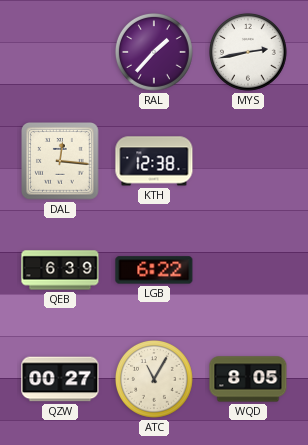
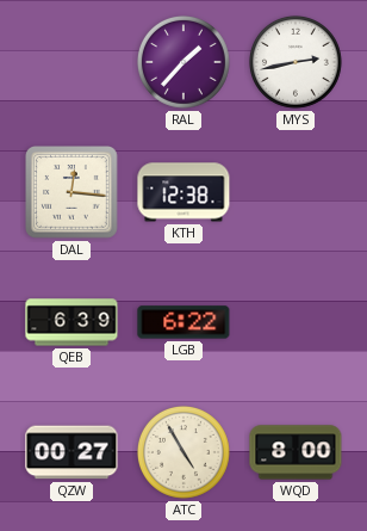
ATC: 11:05 -> 4:55 (185, 453)
WQD: 8:05 -> 8:00 (296, 452)
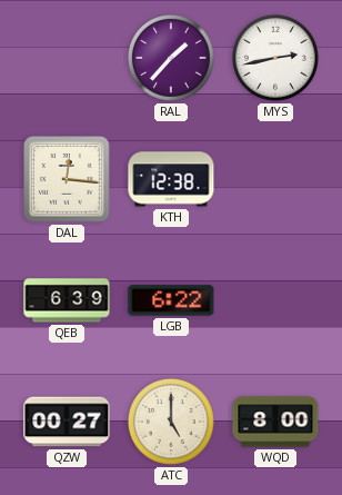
ATC: 4:55 -> 5:00 (172, 423)
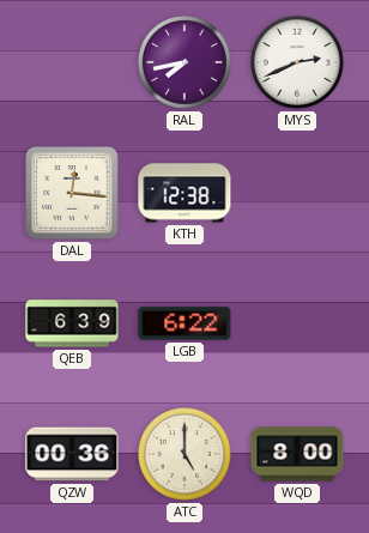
RAL: 1:37 -> 7:43 (186, 63)
MYS: 2:43 -> 2:41 (298, 63)
QZW: 00:27 -> 00:36 (72, 454)
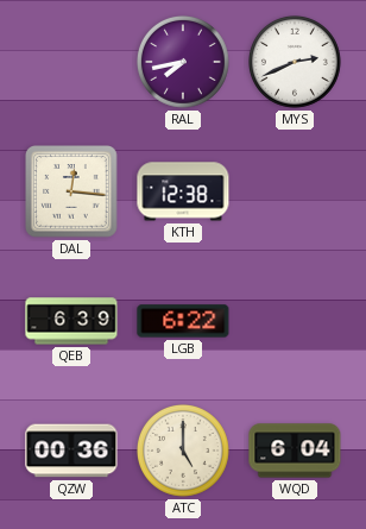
WQD: 8:00 -> 6:04 (295, 451)
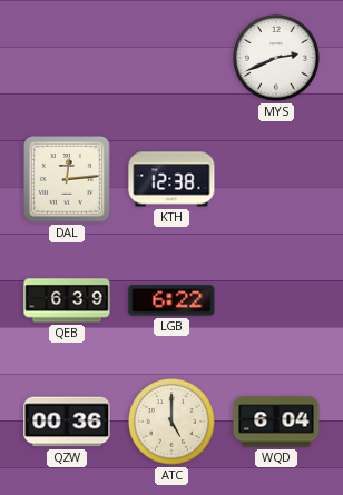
RAL: 7:43 -> none (184, 63)
DAL: 12:16 -> 12:14 (67, 179)
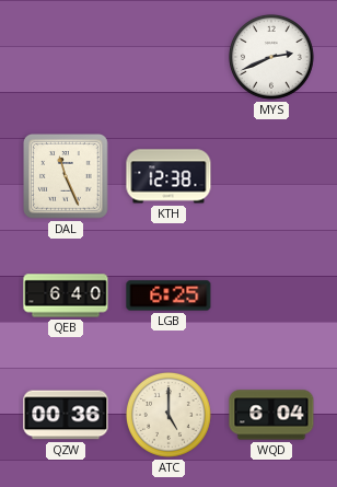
DAL: 12:14 -> 11:26 (66, 176)
QEB: 6:39 -> 6:40 (66, 295)
LGB: 6:22 -> 6:25 (168, 295)
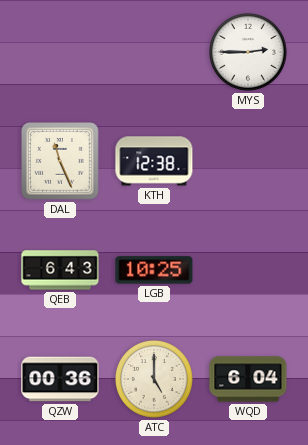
MYS: 2:41 -> 2:45 (249, 53)
QEB: 6:40 -> 6:43 (60, 270)
LGB: 6:25 -> 10:25 (154, 270)
